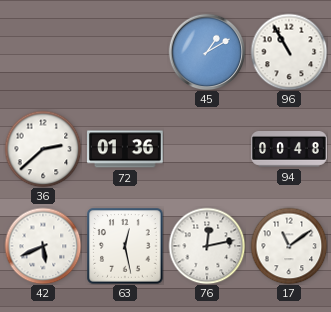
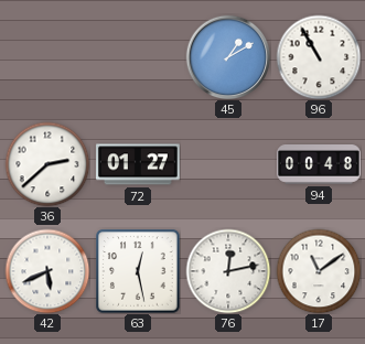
72: 01:36 -> 01:27 (139, 164)
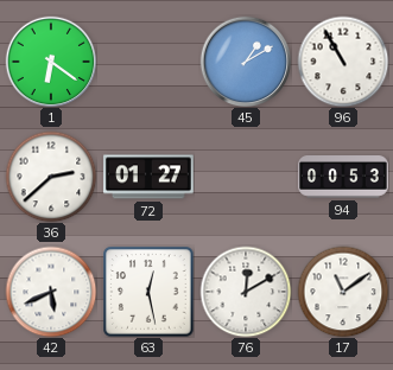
1: none -> 6:21 (51, 62)
94: 00:48 -> 00:53 (343, 178)
76: 12:13 -> 12:10 (246, 292)
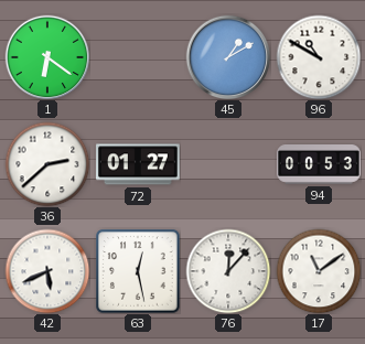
96: 10:55 -> 10:50 (319, 57)
76: 12:10 -> 12:07 (228, 271)
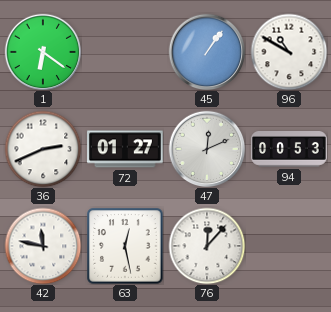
45: 1:10 -> 1:06 (207, 52)
36: 2:38 -> 2:41 (43, 149)
47: none -> 12:11 (207, 149)
42: 5:41 -> 11:47 (43, 246)
17: 11:09 -> none (319, 271)
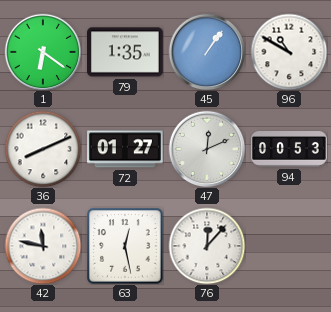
79: none -> 1:35 (126, 52)
36: 2:41 -> 8:11 (43, 149)
